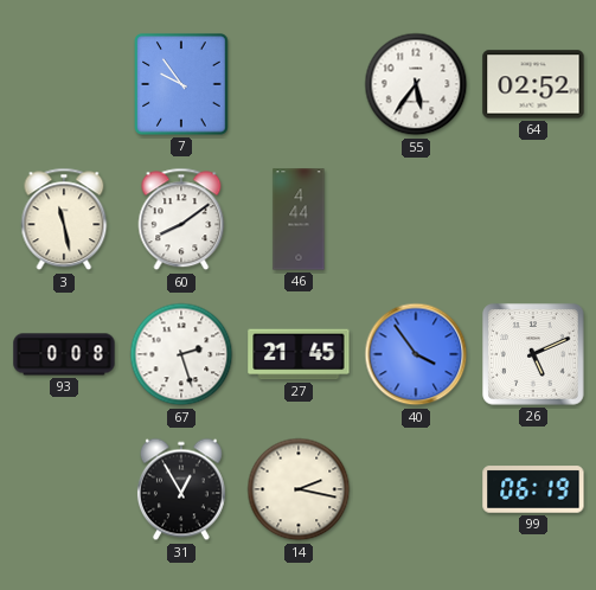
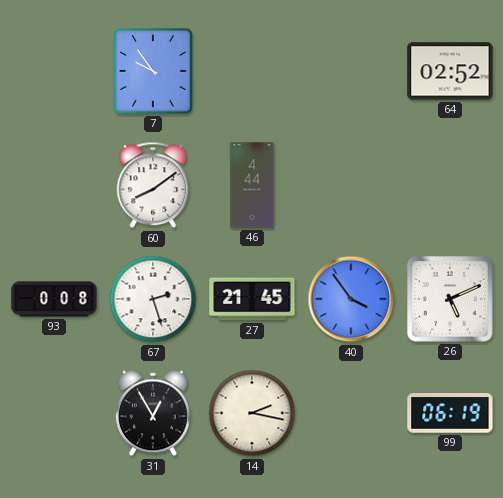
55: 5:36 -> none (416, 84)
3: 11:28 -> none (64, 219)
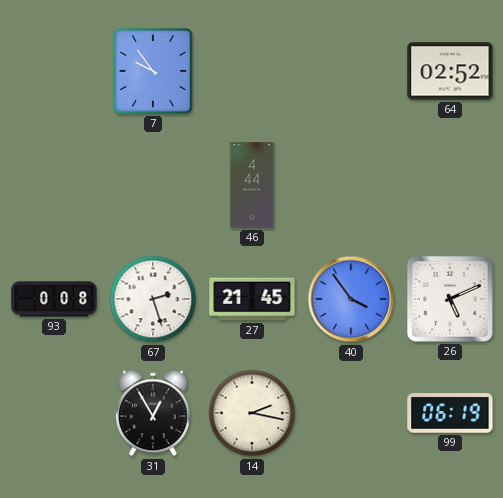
60: 8:09 -> none (153, 185)
